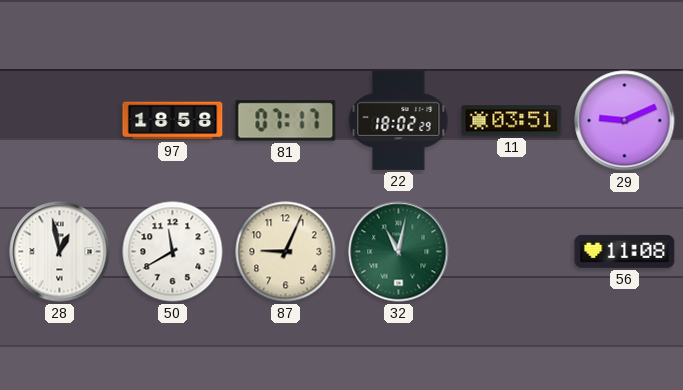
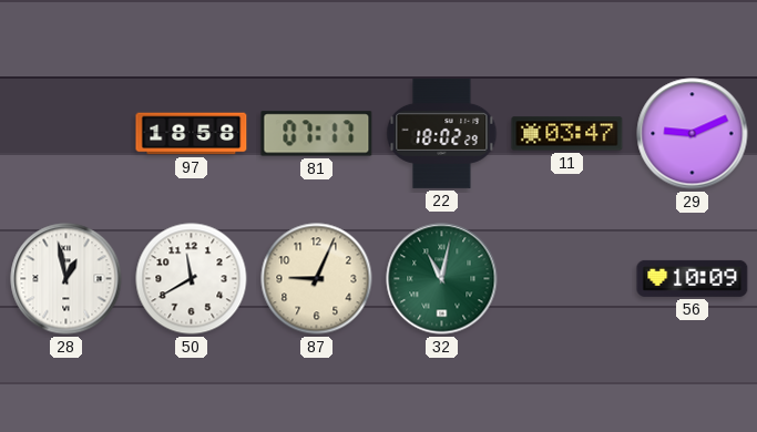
11: 03:51 -> 03:47 (567, 134)
56: 11:08 -> 10:09 (693, 278)
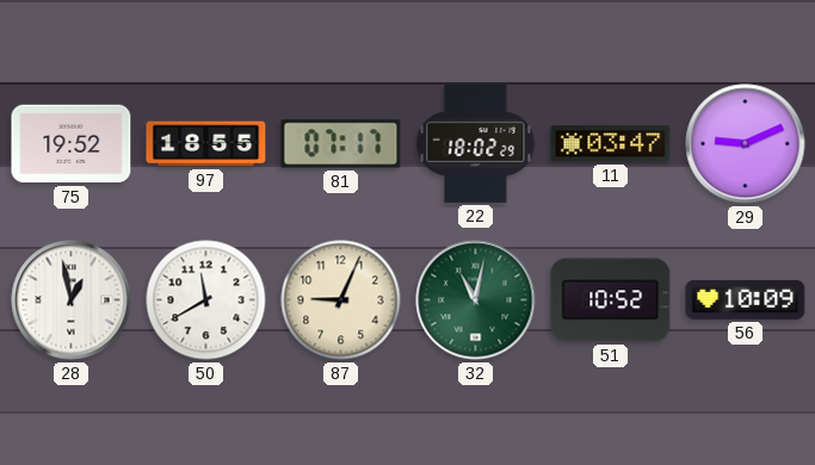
75: none -> 19:52 (72, 144)
97: 18:58 -> 18:55 (206, 144)
51: none -> 10:52 (611, 300)
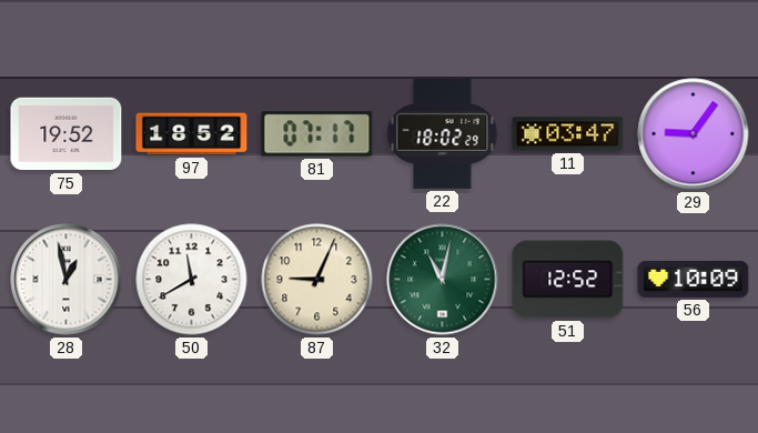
97: 18:55 -> 18:52 (192, 134)
29: 9:11 -> 9:06 (694, 134)
51: 10:52 -> 12:52 (568, 280)
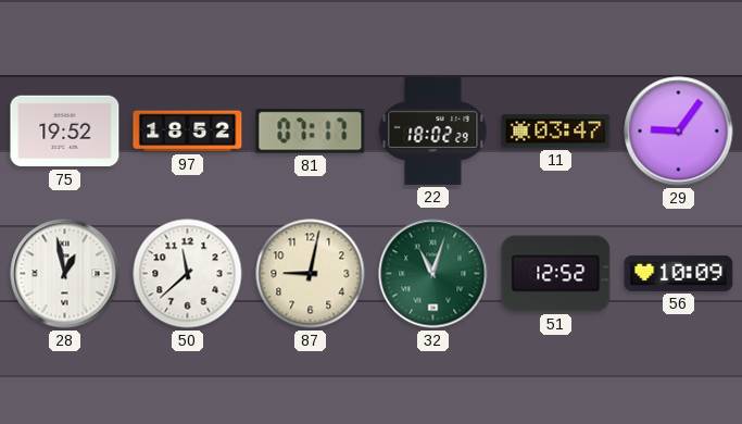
50: 11:40 -> 11:38 (188, 274)
87: 9:04 -> 9:02 (311, 274)
32: 11:02 -> 11:03 (433, 274)
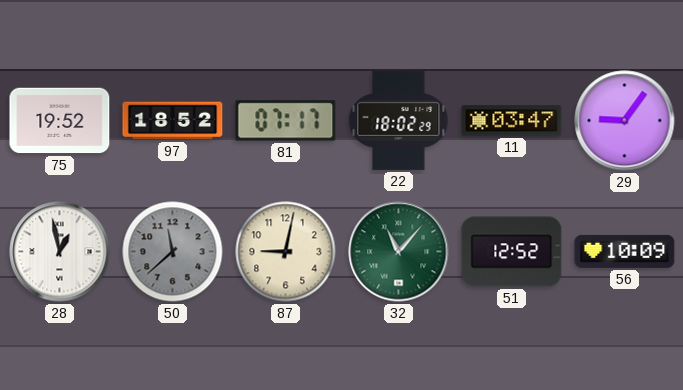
50 dial: white -> grey (173, 252)
32: 11:03 -> 11:07 (399, 252)
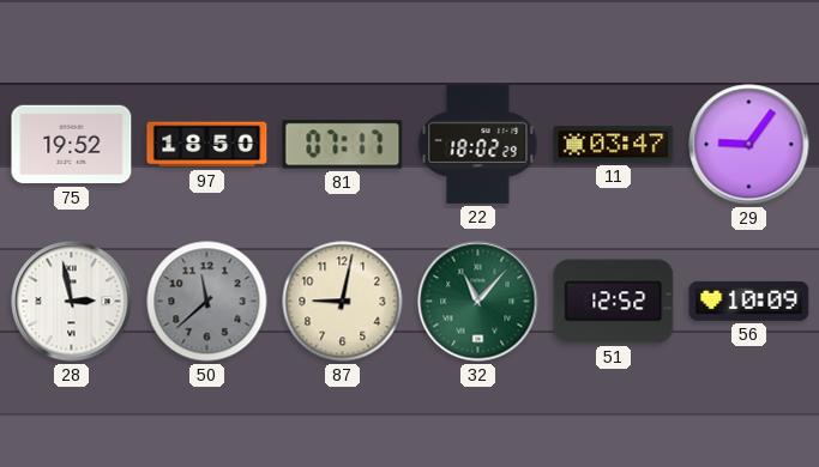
97: 18:52 -> 18:50 (207, 145)
28: 12:58 -> 2:58 (72, 302)
